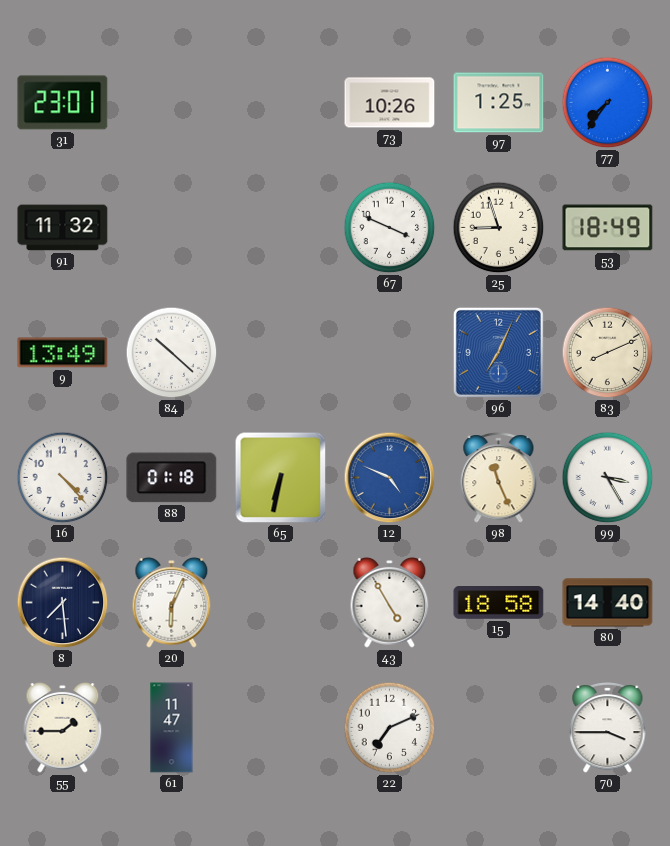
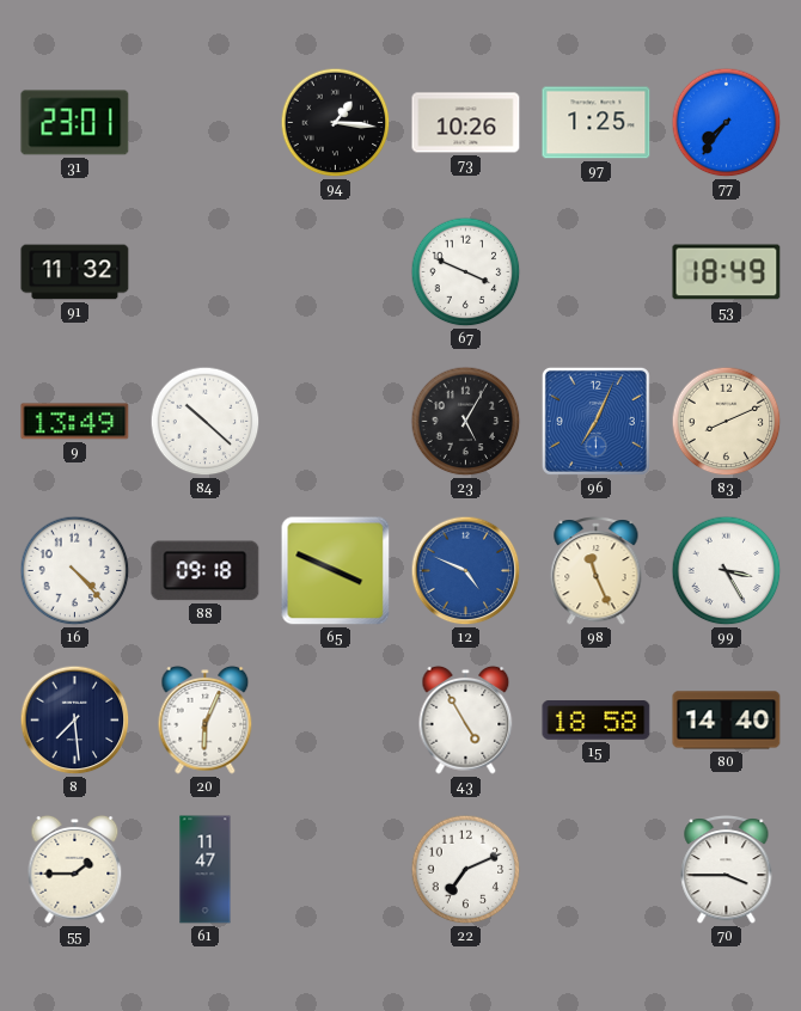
94: none -> 1:16 (336, 123)
25: 8:57 -> none (499, 228)
23: none -> 5:05 (466, 422)
88: 01:18 -> 09:18 (206, 571)
65: 6:32 -> 3:49 (336, 571)
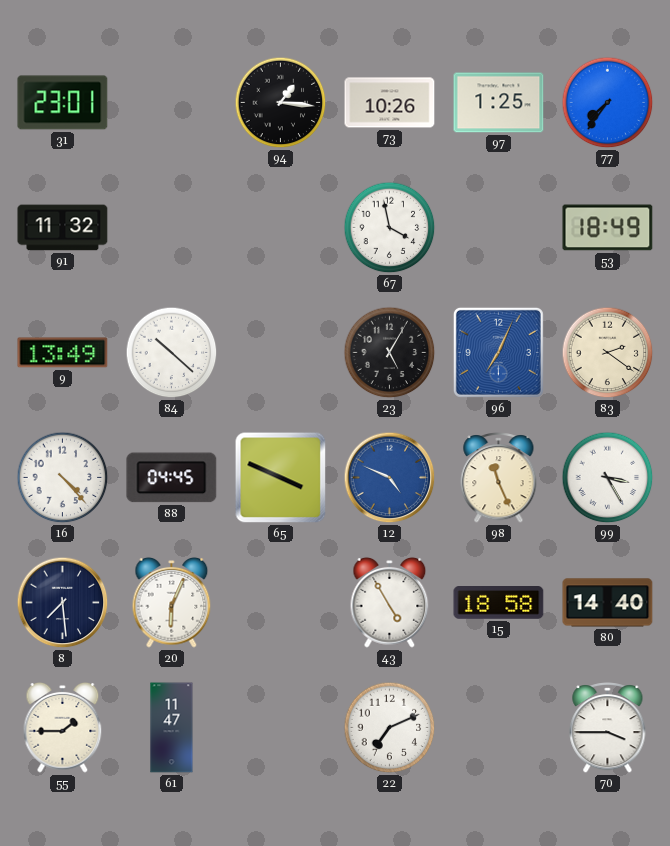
67: 3:49 -> 3:58 (390, 228)
83: 8:11 -> 2:21 (608, 353)
88: 09:18 -> 04:45 (172, 478)
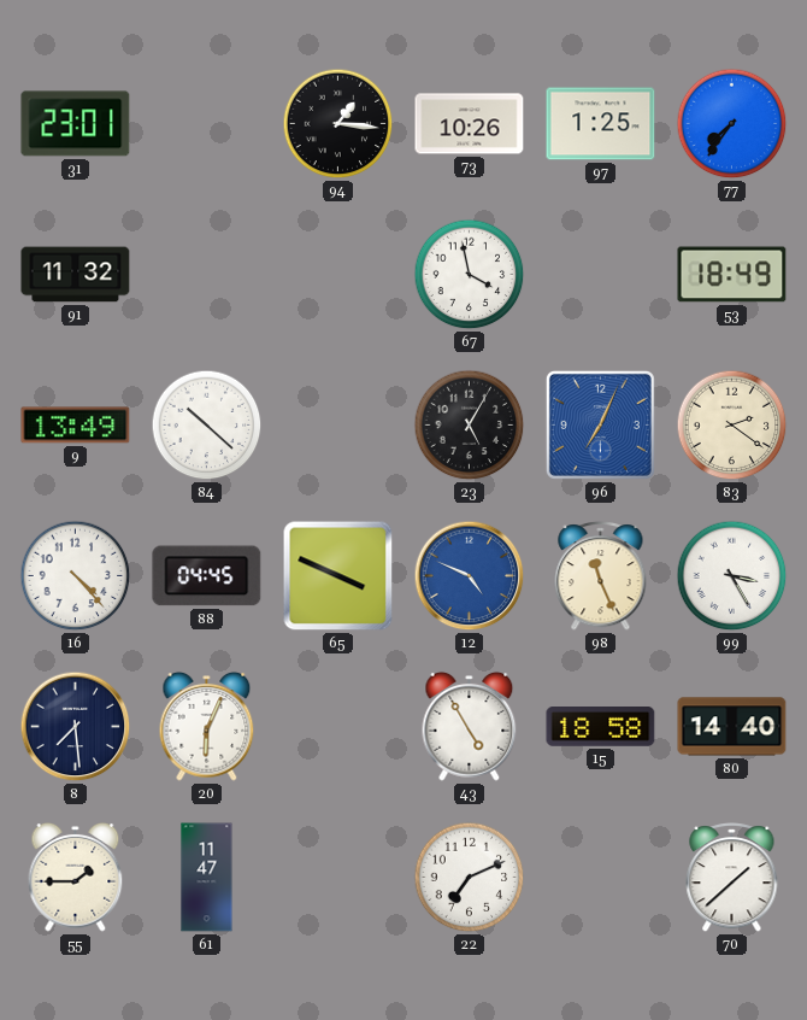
70: 3:45 -> 1:38 (732, 878)
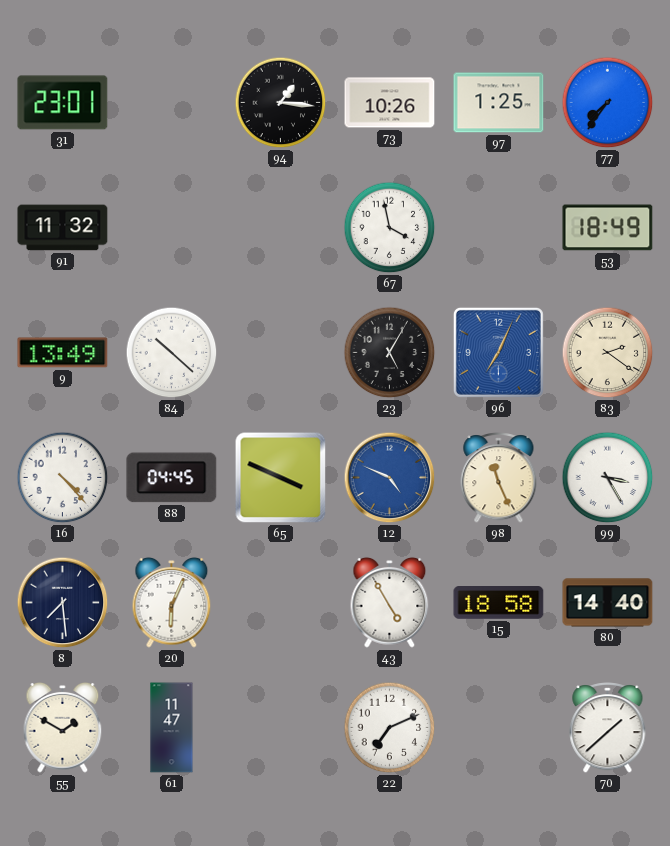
55: 1:45 -> 1:50 (63, 727)
